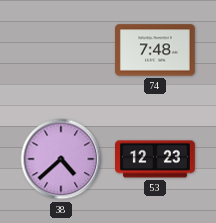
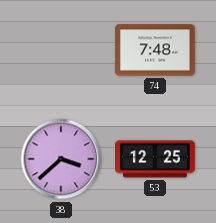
38: 4:38 -> 3:38 (61, 159)
53: 12:23 -> 12:25 (156, 159)
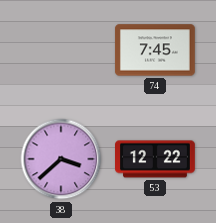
74: 7:48 -> 7:45 (155, 50)
53: 12:25 -> 12:22 (156, 159)
